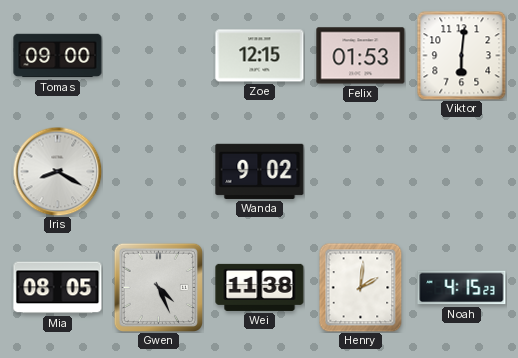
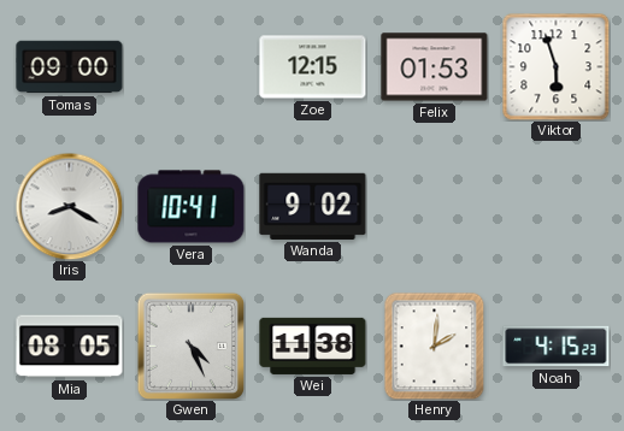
Viktor: 6:01 -> 5:57 (555, 66)
Vera: none -> 10:41 (192, 207)
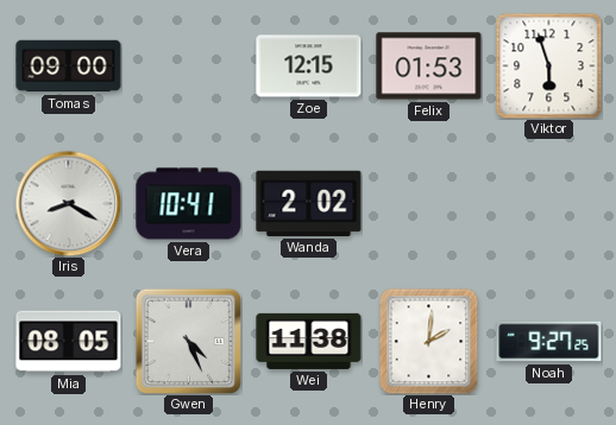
Wanda: 9:02 -> 2:02 (309, 203)
Noah: 4:15 -> 9:27 (549, 342)
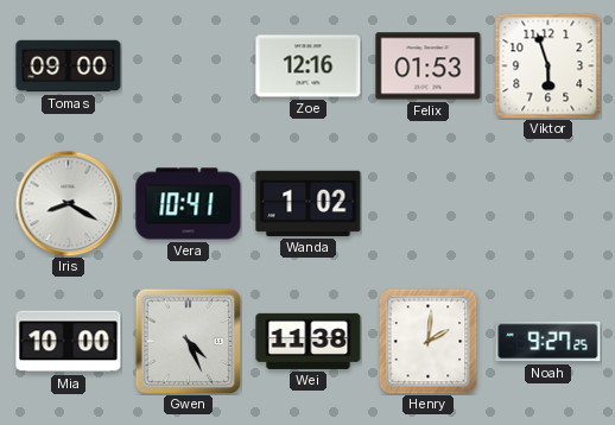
Zoe: 12:15 -> 12:16 (309, 66)
Wanda: 2:02 -> 1:02 (309, 203)
Mia: 08:05 -> 10:00 (69, 342)
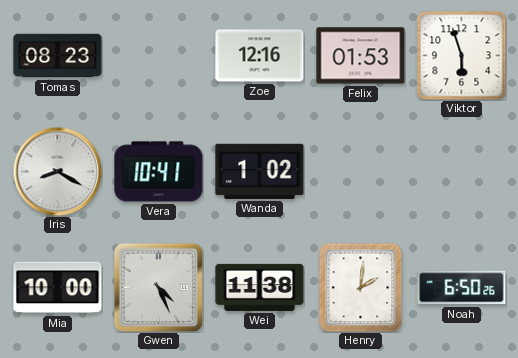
Tomas: 09:00 -> 08:23 (58, 56)
Noah: 9:27 -> 6:50 (462, 288)
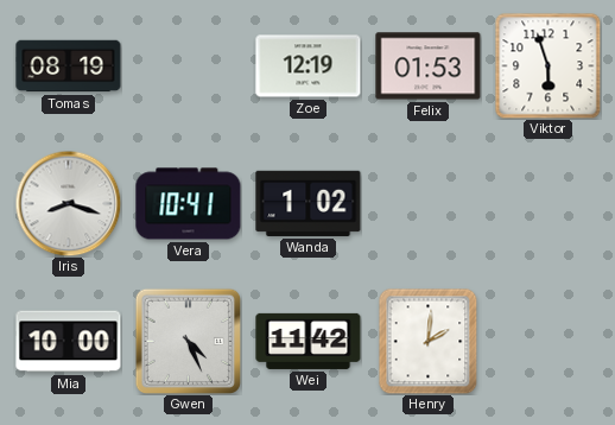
Tomas: 08:23 -> 08:19 (69, 66)
Zoe: 12:16 -> 12:19 (309, 66)
Iris: 8:20 -> 8:18 (68, 203)
Wei: 11:38 -> 11:42 (309, 341)
Noah: 6:50 -> none (462, 288)
